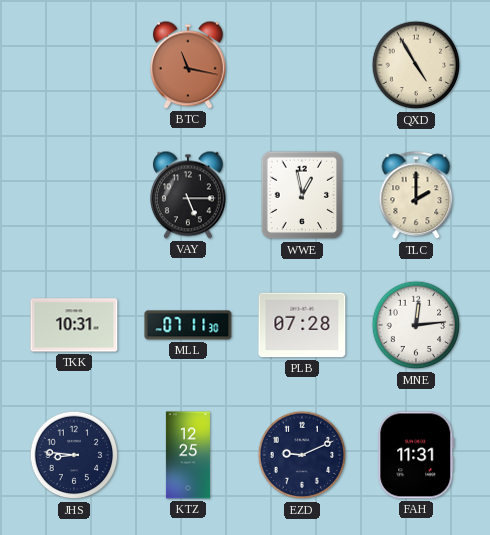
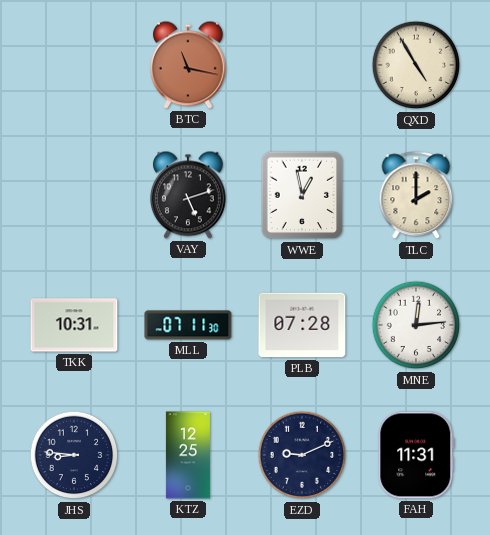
VAY: 5:15 -> 5:12 (188, 195)
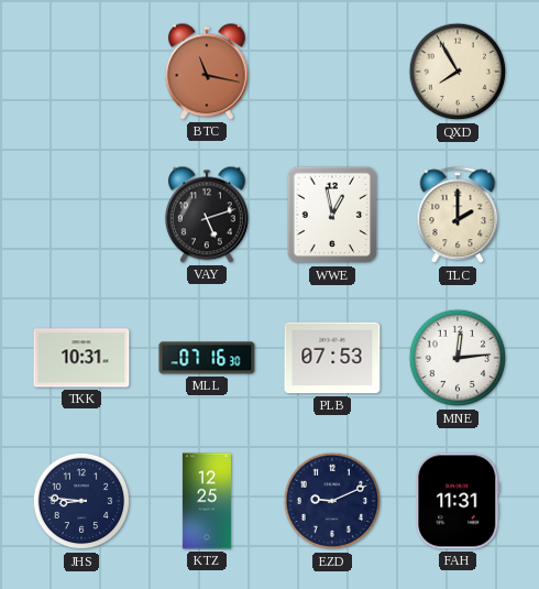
QXD: 4:55 -> 7:55 (458, 72)
MLL: 07:11 -> 07:16 (207, 358)
PLB: 07:28 -> 07:53 (332, 358)
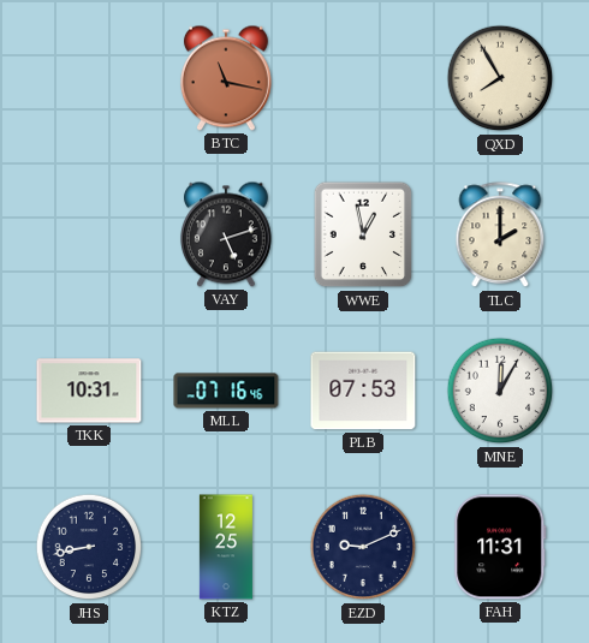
MLL: 07:16:30 -> 07:16:46 (226, 391)
MNE: 12:14 -> 12:05 (500, 391)
JHS: 8:46 -> 8:43 (89, 547)
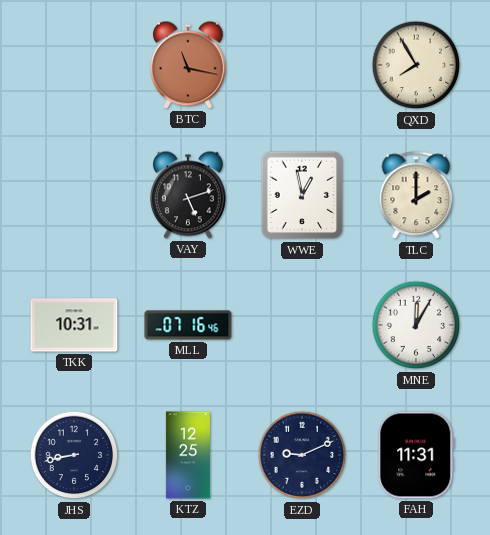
PLB: 07:53 -> none (363, 391)
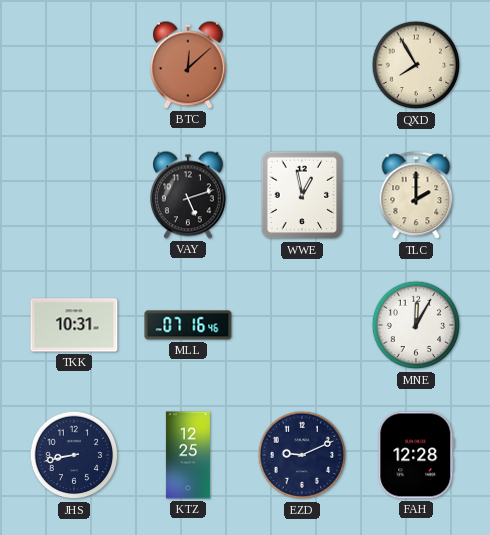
BTC: 11:17 -> 12:08 (188, 65)
FAH: 11:31 -> 12:28 (416, 455)
